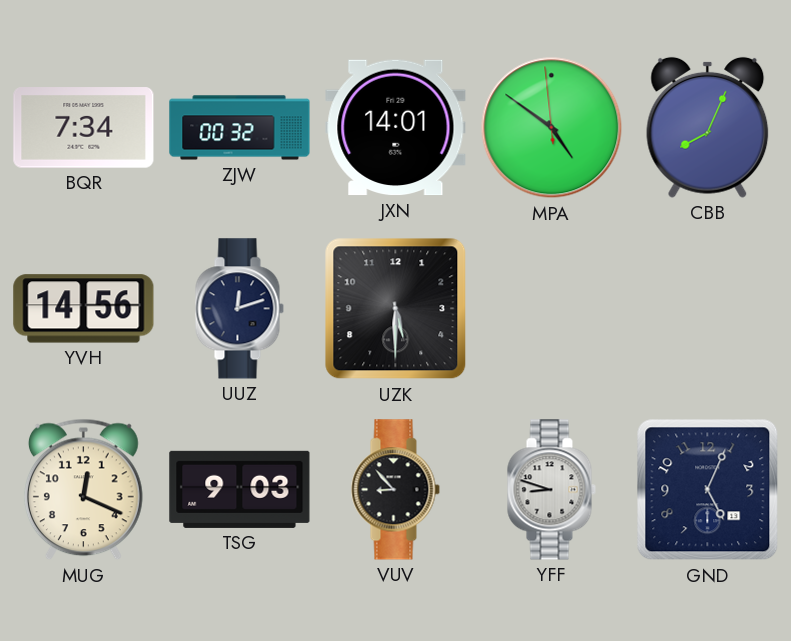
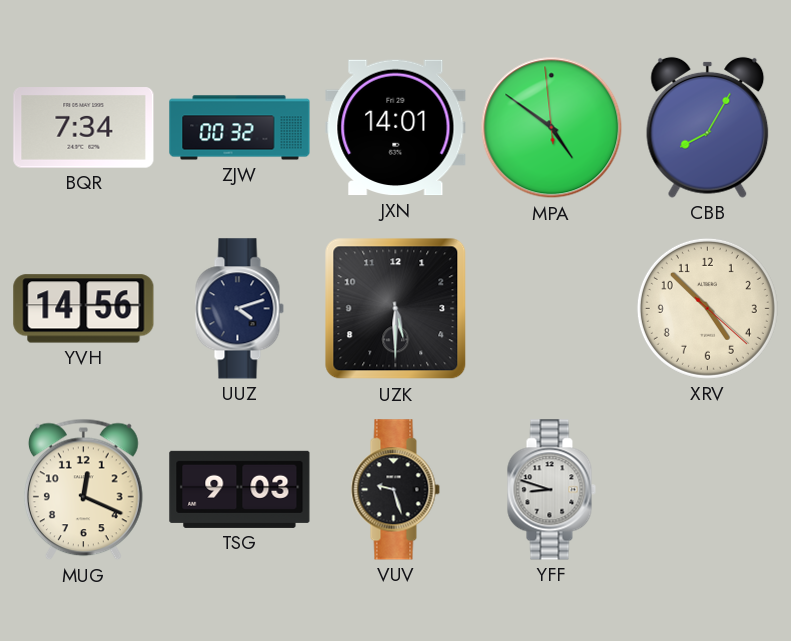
CBB: 8:04 -> 8:05 (708, 127)
UUZ: 12:12 -> 4:12 (239, 309)
XRV: none -> 4:52 (707, 308)
VUV: 8:53 -> 9:27 (395, 490)
GND: 5:04 -> none (708, 490)
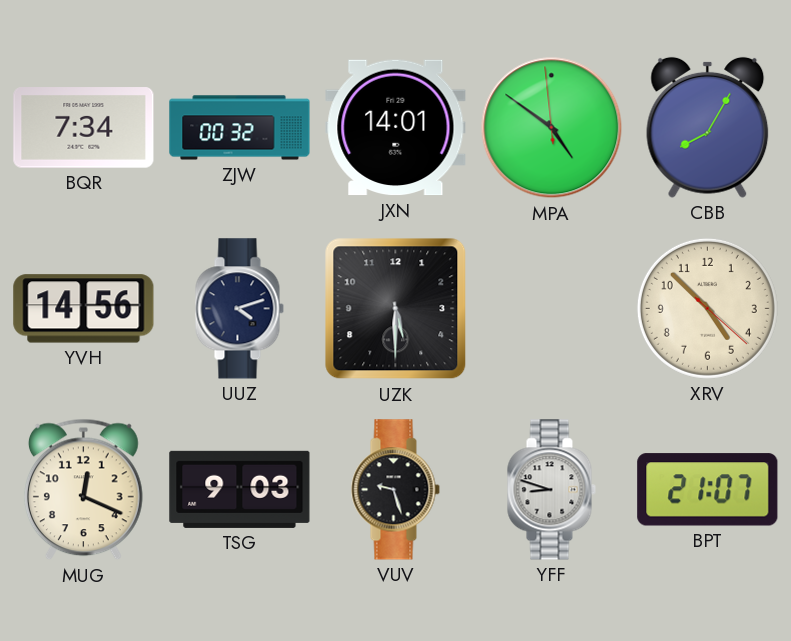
BPT: none -> 21:07 (708, 490)
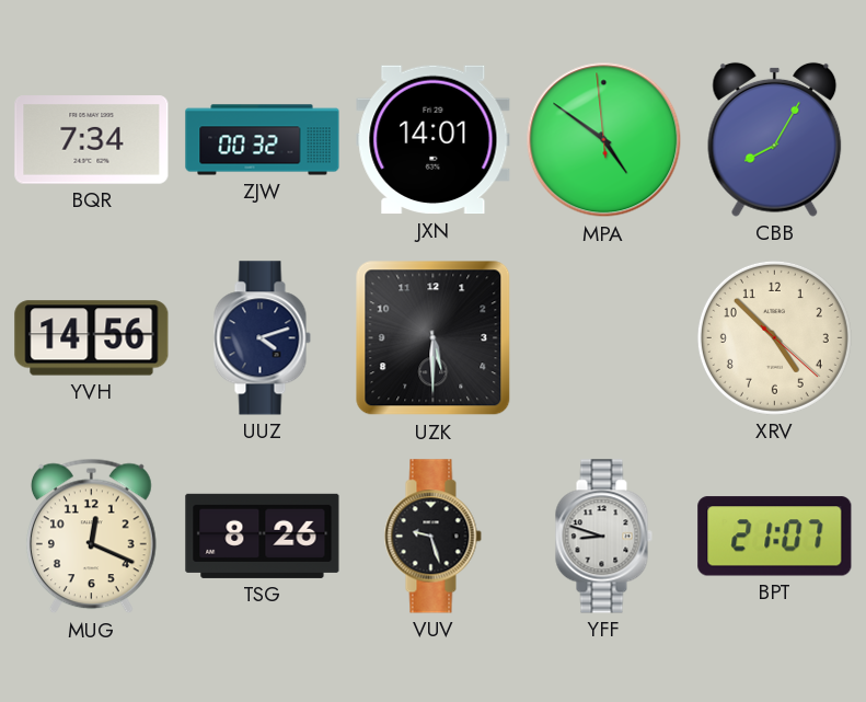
TSG: 9:03 -> 8:26 (263, 536)
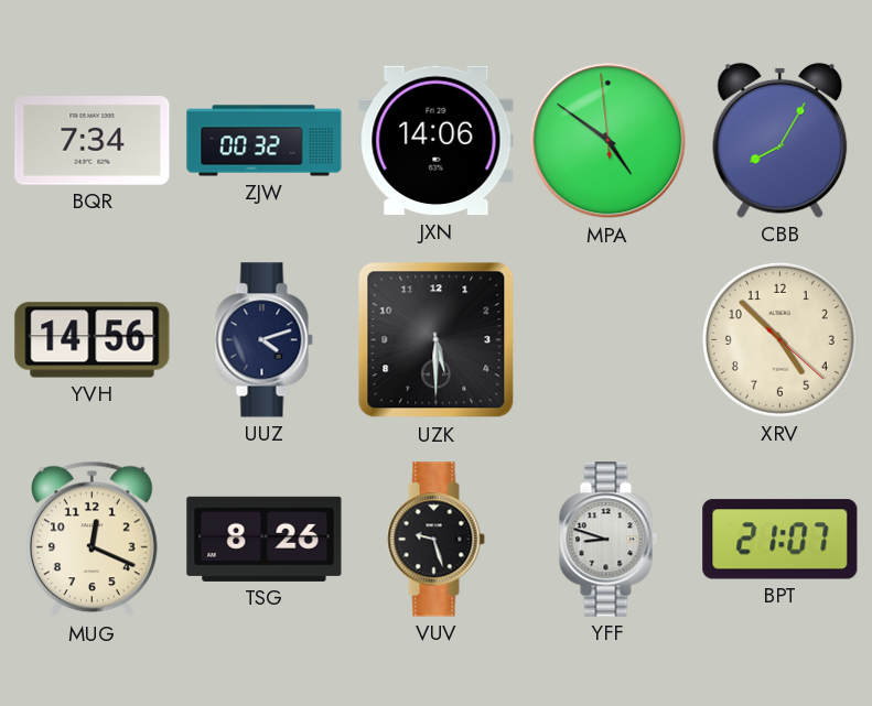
JXN: 14:01 -> 14:06 (437, 141)
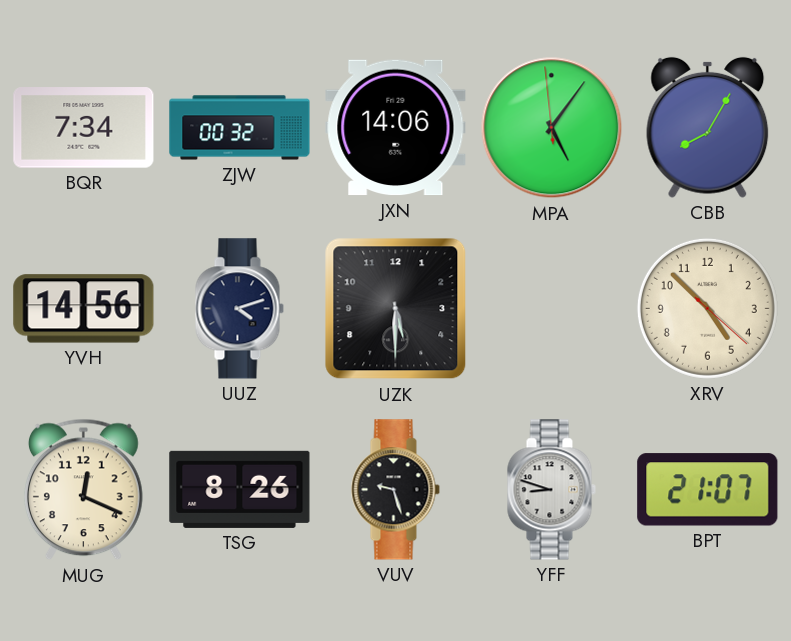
MPA: 4:50 -> 5:05 (552, 128)
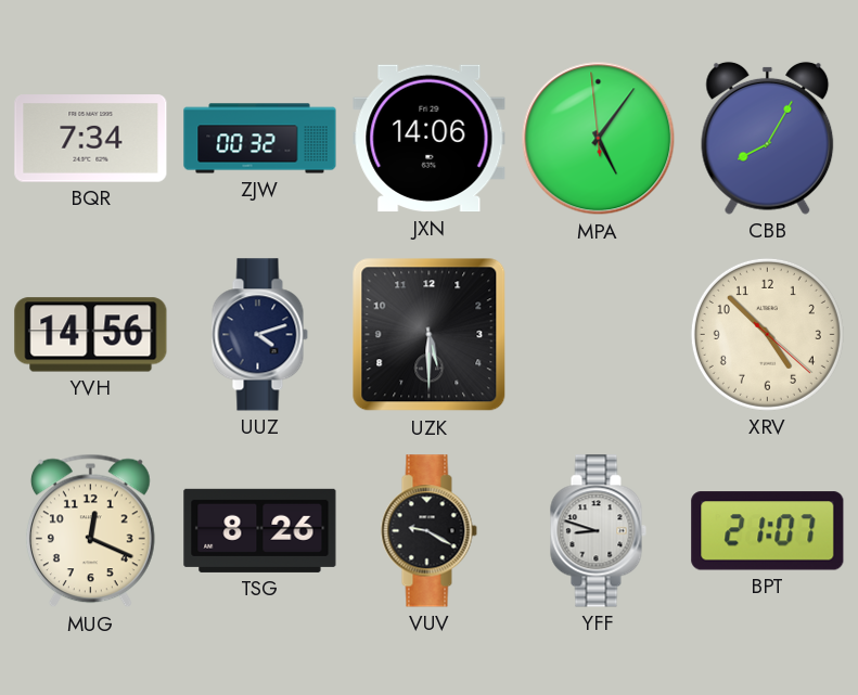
VUV: 9:27 -> 9:20 (428, 531)
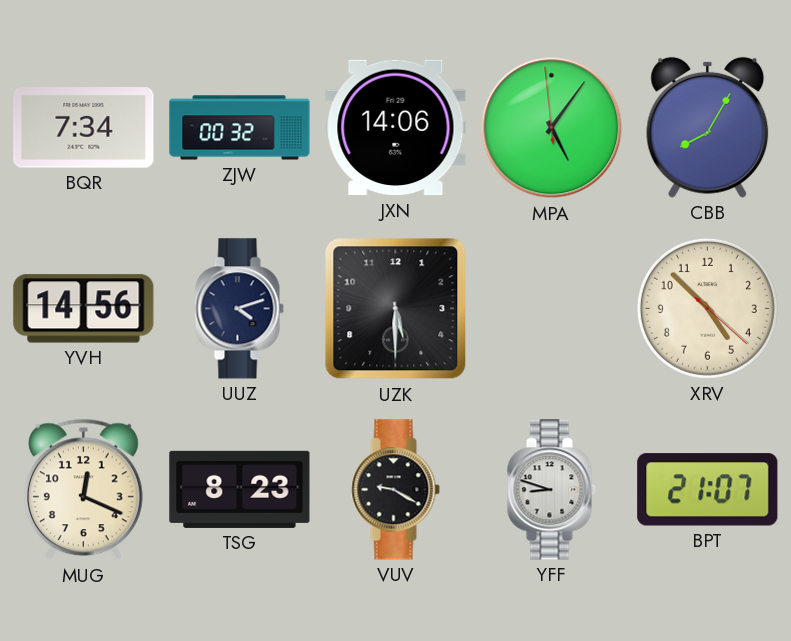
TSG: 8:26 -> 8:23 (240, 489)
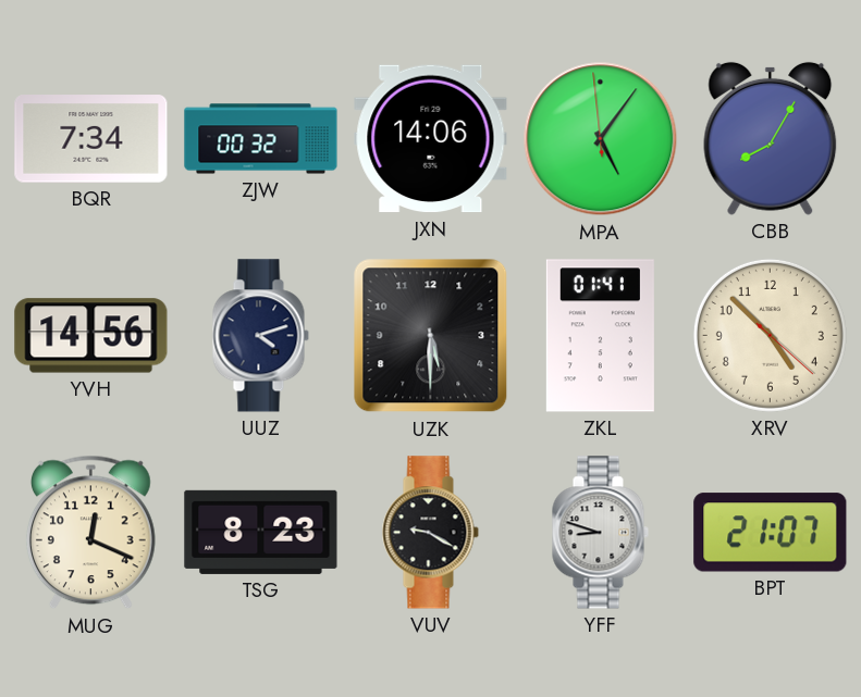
ZKL: none -> 01:41 (600, 336)
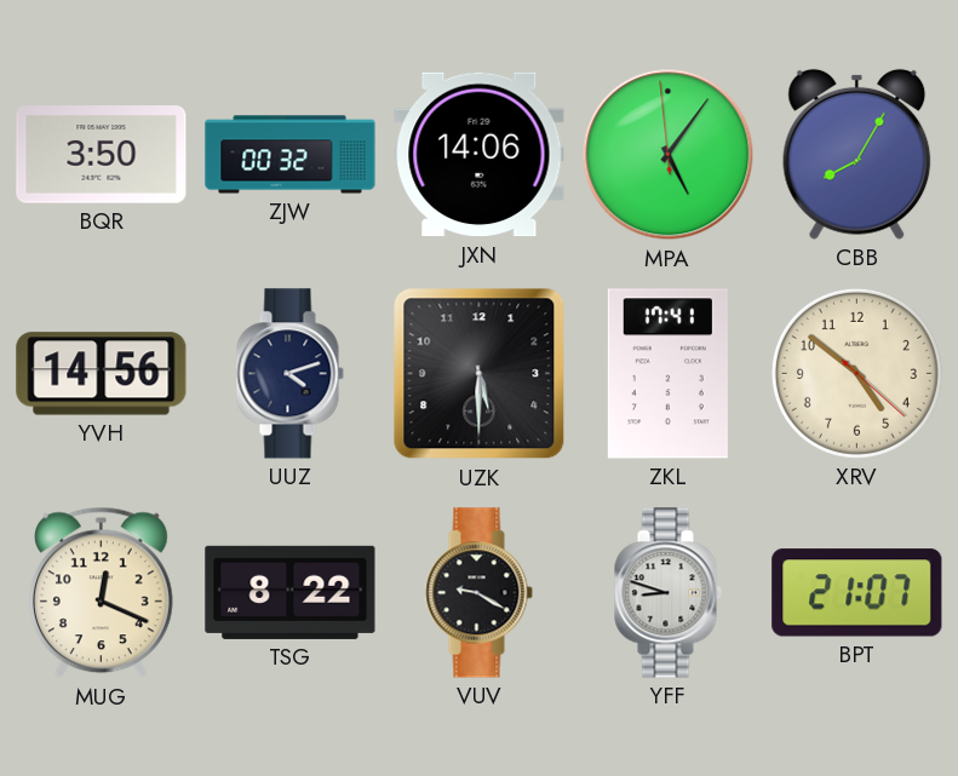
BQR: 7:34 -> 3:50 (102, 155)
ZKL: 01:41 -> 17:41 (667, 374)
XRV: 4:52 -> 4:51 (856, 373)
TSG: 8:23 -> 8:22 (291, 592)
